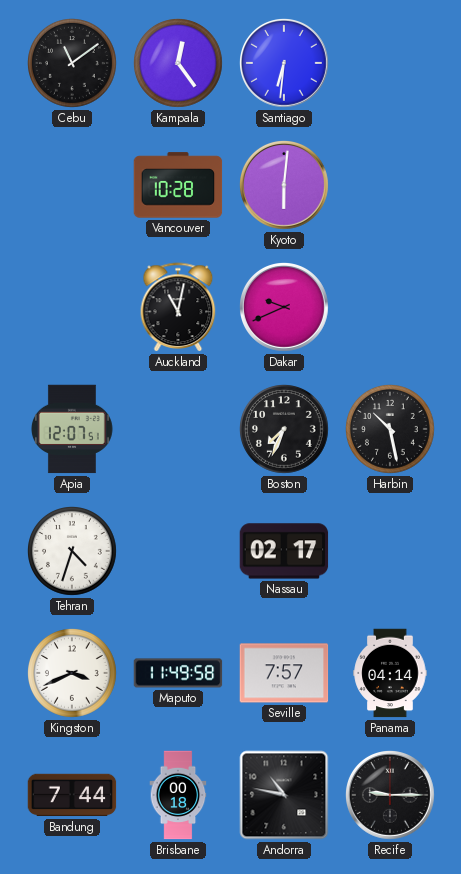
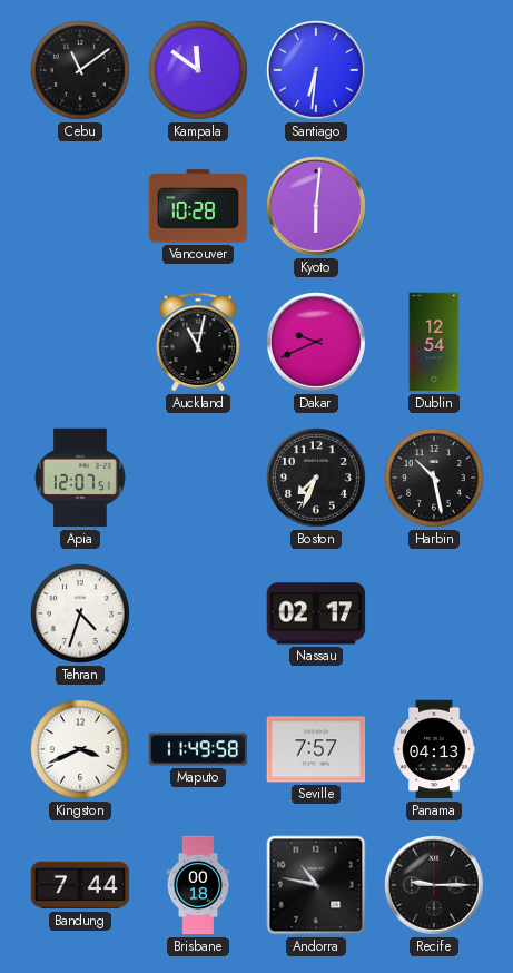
Kampala: 12:24 -> 11:51 (199, 71)
Dublin: none -> 12:54 (434, 342)
Panama: 04:14 -> 04:13 (434, 749)
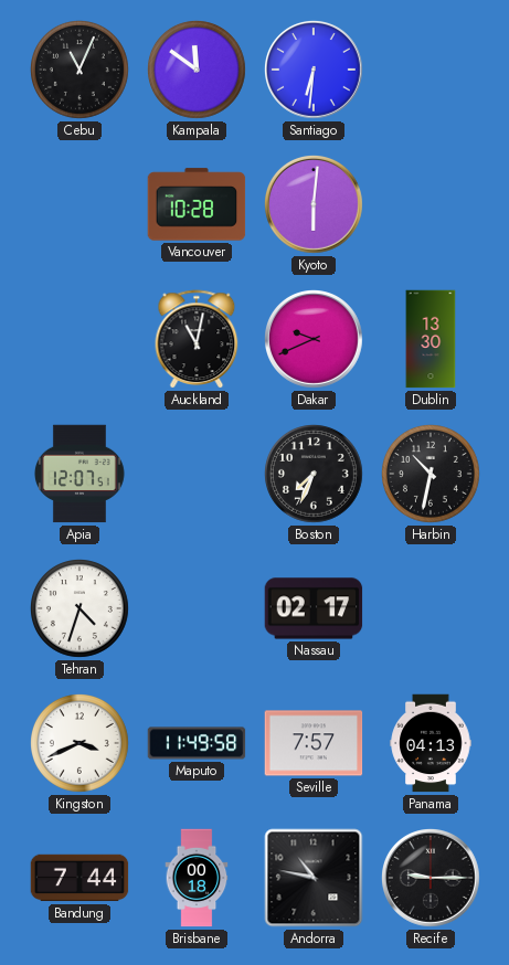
Cebu: 11:09 -> 11:04 (81, 71)
Dublin: 12:54 -> 13:30 (431, 339)
Harbin: 10:28 -> 10:32 (432, 475)
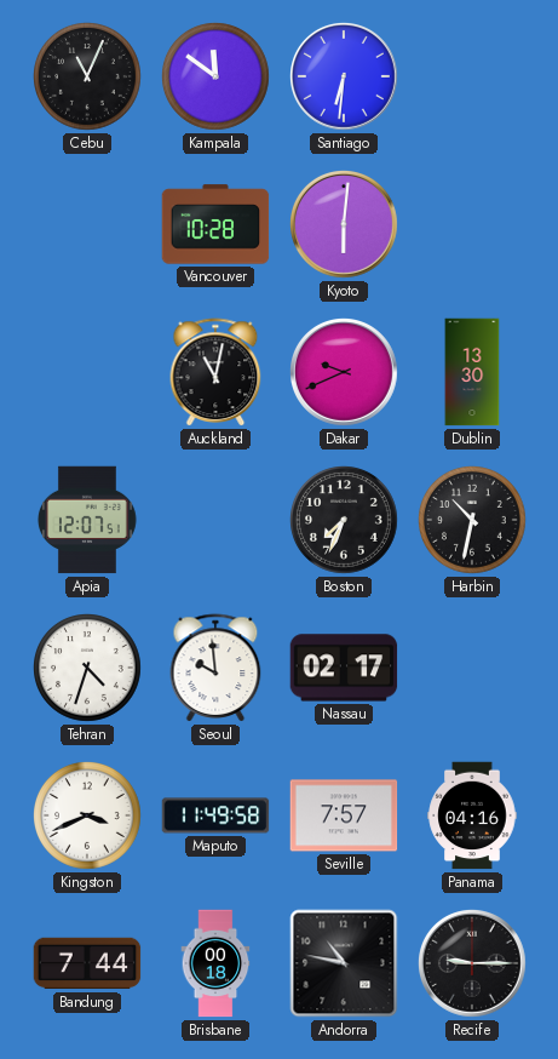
Seoul: none -> 9:59 (215, 668)
Panama: 04:13 -> 04:16 (472, 815)
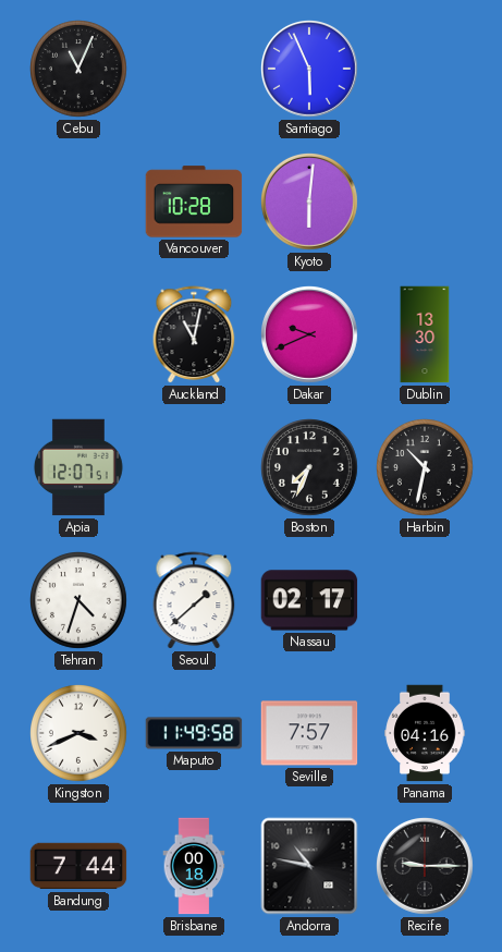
Kampala: 11:51 -> none (217, 78)
Santiago: 6:31 -> 5:56 (310, 70)
Seoul: 9:59 -> 1:38 (194, 600)
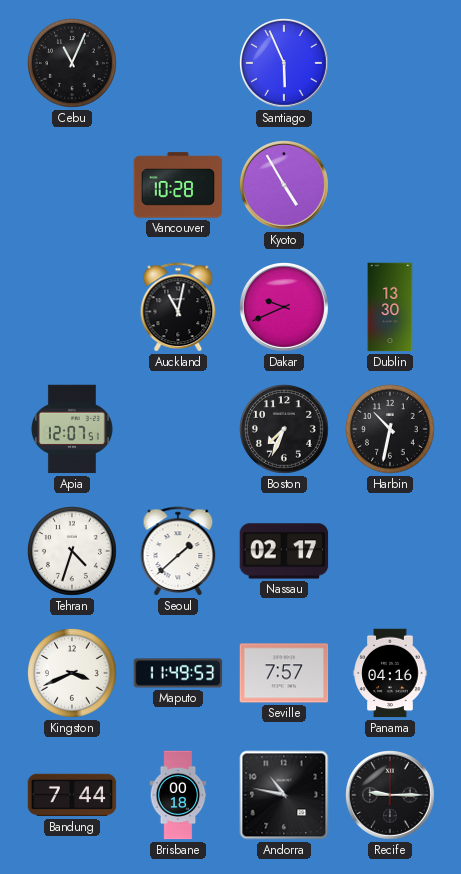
Kyoto: 6:01 -> 4:55 (285, 186)
Maputo: 11:49:58 -> 11:49:53 (178, 673)
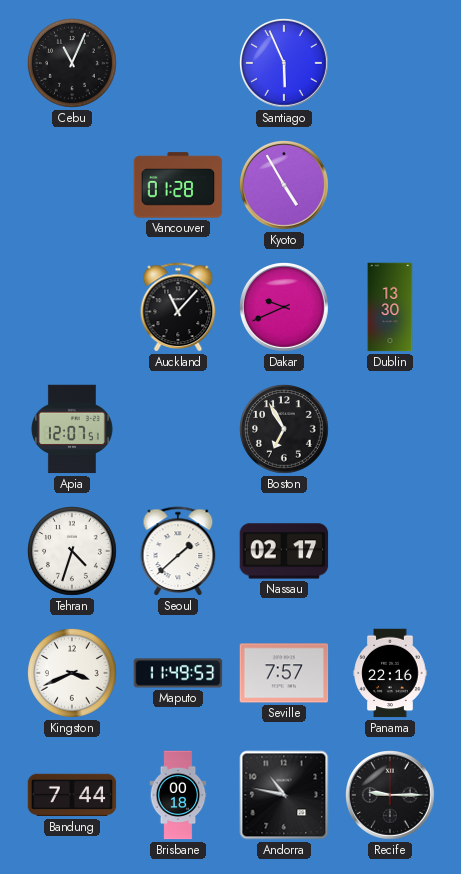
Vancouver: 10:28 -> 01:28 (178, 185)
Auckland: 11:02 -> 11:07 (178, 307)
Boston: 7:34 -> 6:55 (285, 430)
Harbin: 10:32 -> none (391, 430)
Panama: 04:16 -> 22:16 (390, 673)
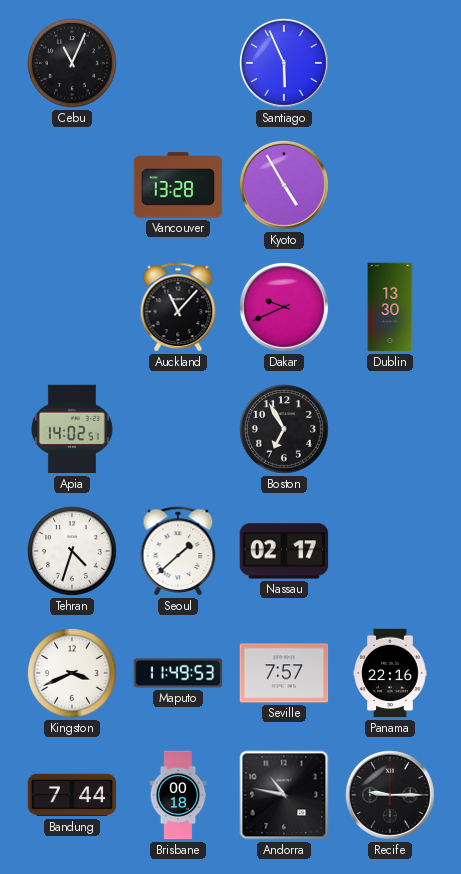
Vancouver: 01:28 -> 13:28 (178, 185)
Apia: 12:07 -> 14:02 (72, 429)
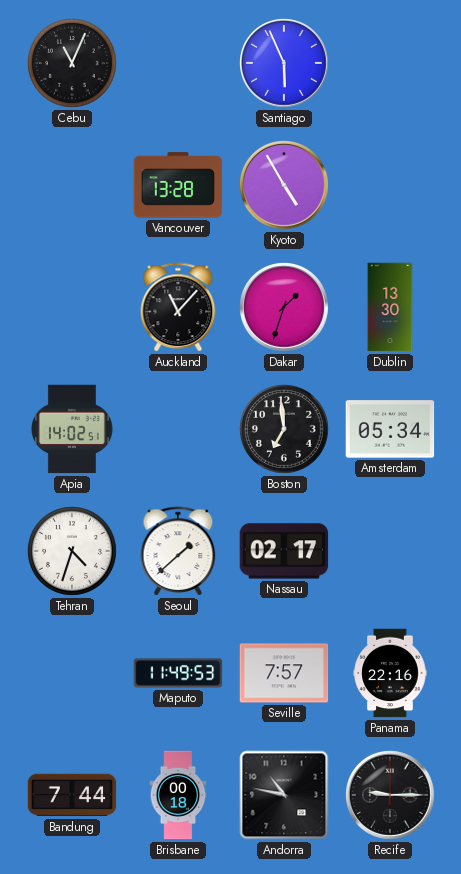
Dakar: 9:41 -> 1:33 (285, 308)
Boston: 6:55 -> 6:59 (285, 430)
Amsterdam: none -> 05:34 (390, 429)
Kingston: 3:41 -> none (73, 674)
